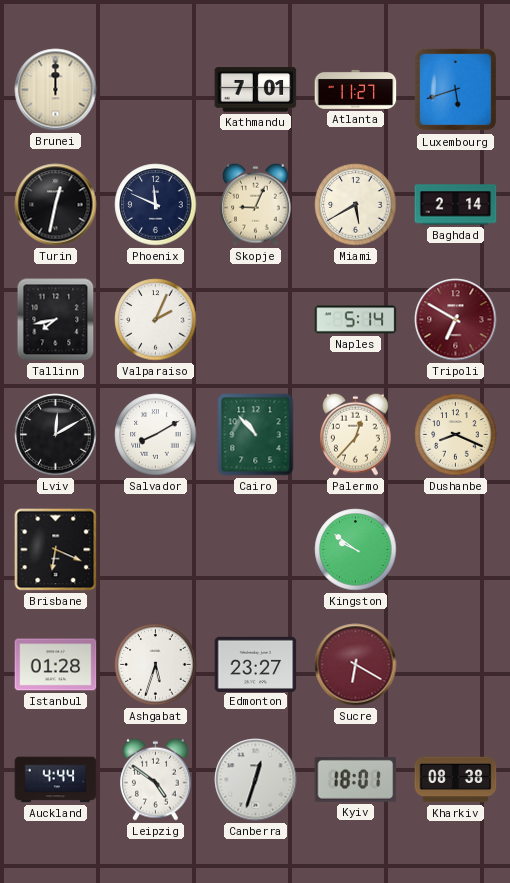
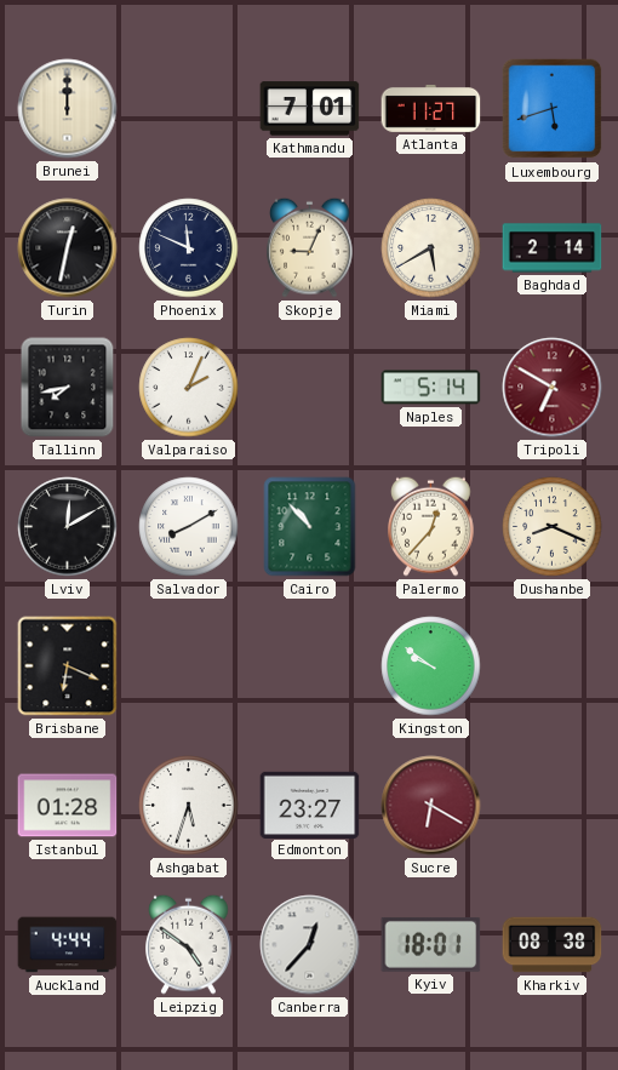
Canberra: 12:33 -> 12:37 (310, 945)
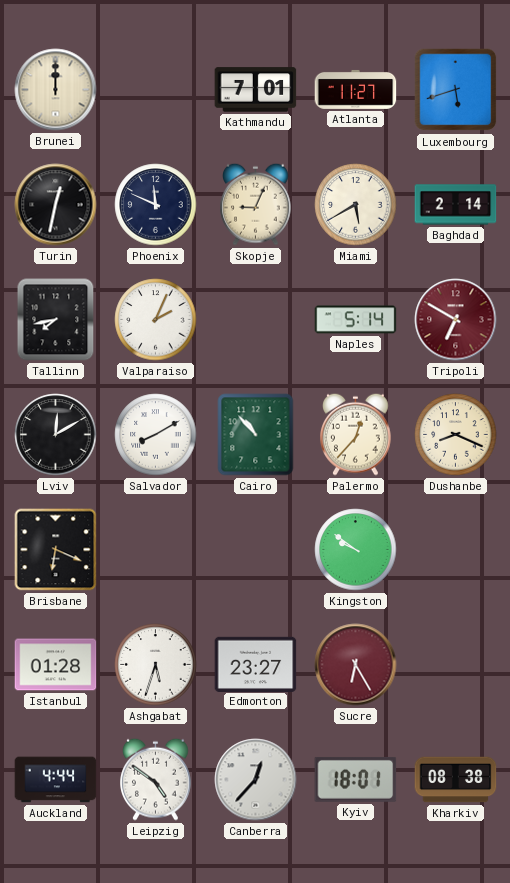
Sucre: 6:20 -> 6:25 (356, 665)
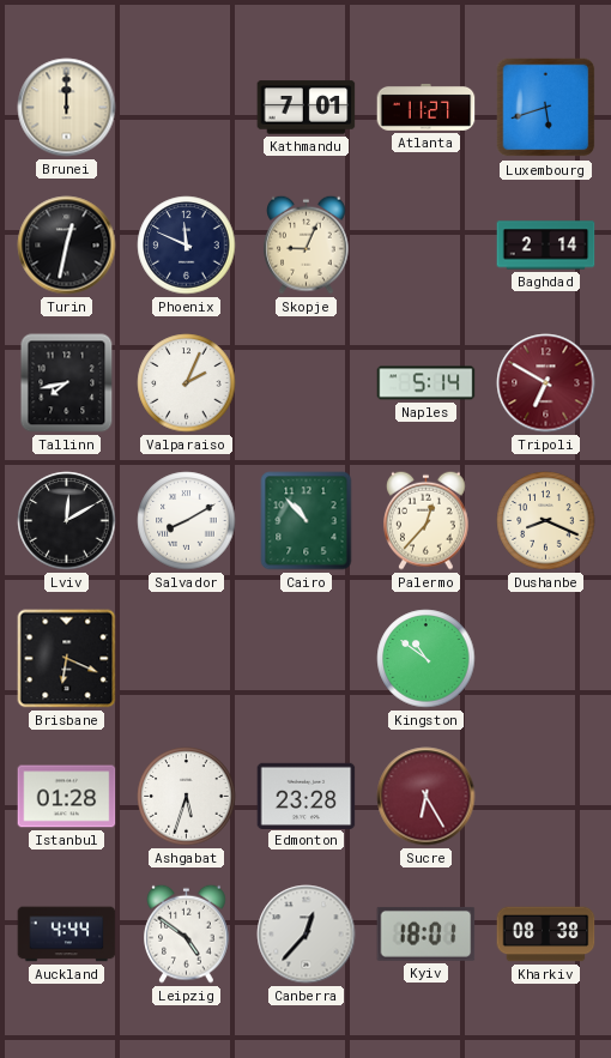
Miami: 5:40 -> none (356, 205)
Kingston: 9:51 -> 10:51 (427, 659)
Edmonton: 23:27 -> 23:28 (307, 796)
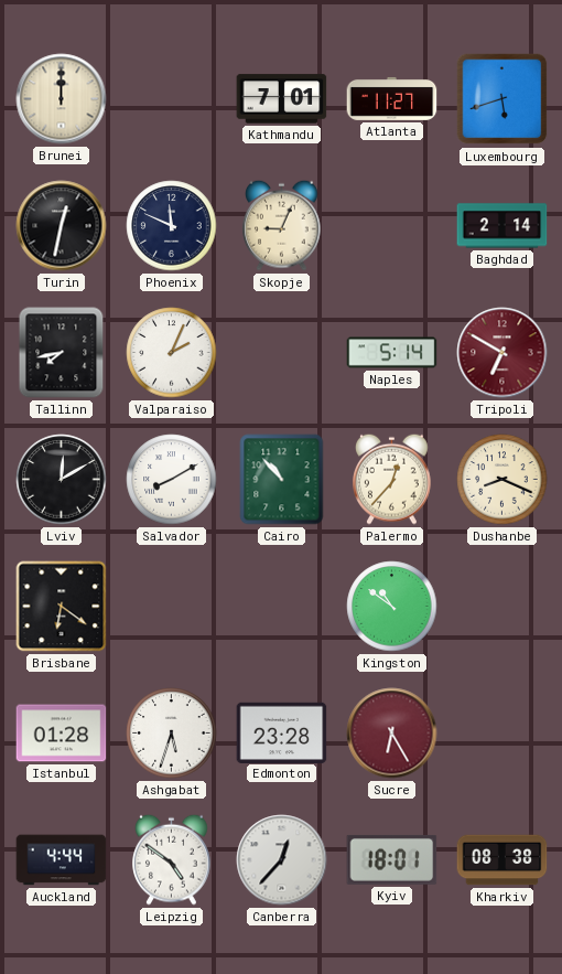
Brisbane: 6:19 -> 6:21 (62, 607)
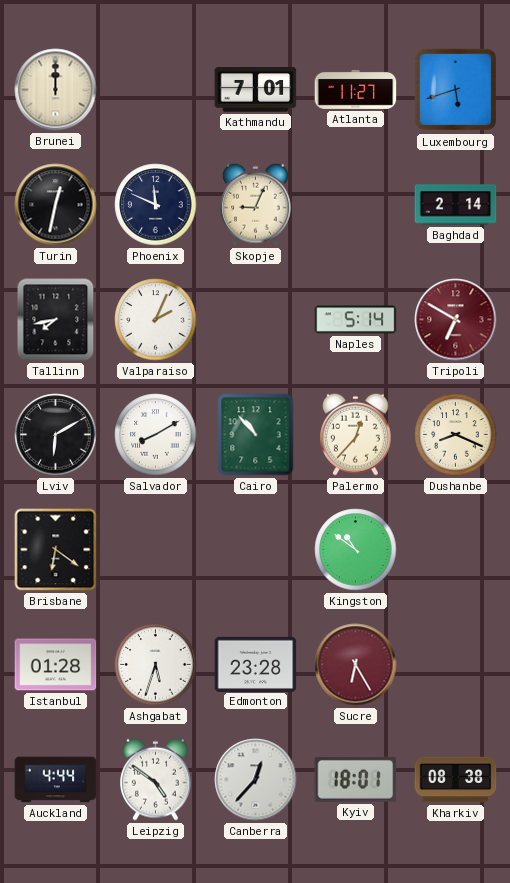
Lviv: 12:10 -> 6:10 (56, 435)
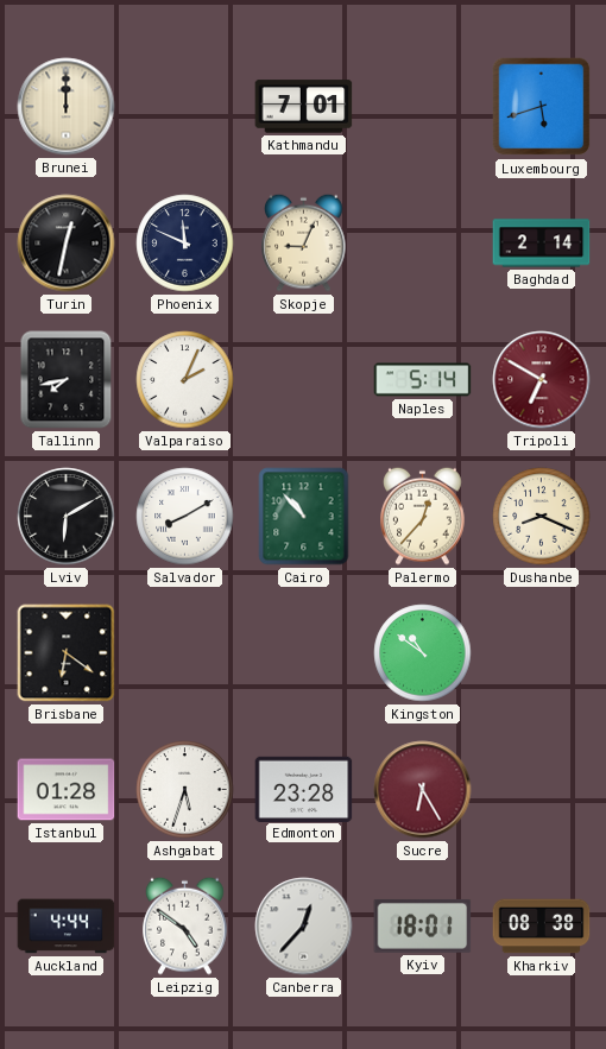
Atlanta: 11:27 -> none (356, 89)
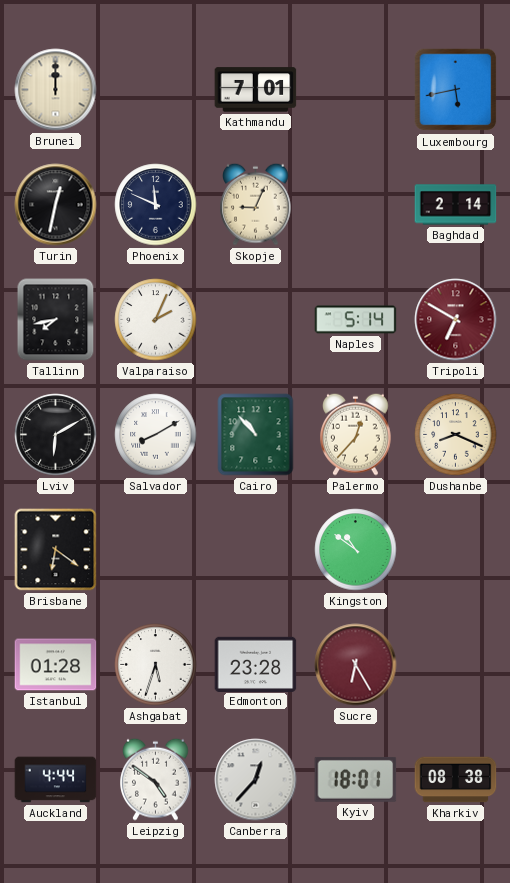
Luxembourg: 5:42 -> 5:43 (456, 90)
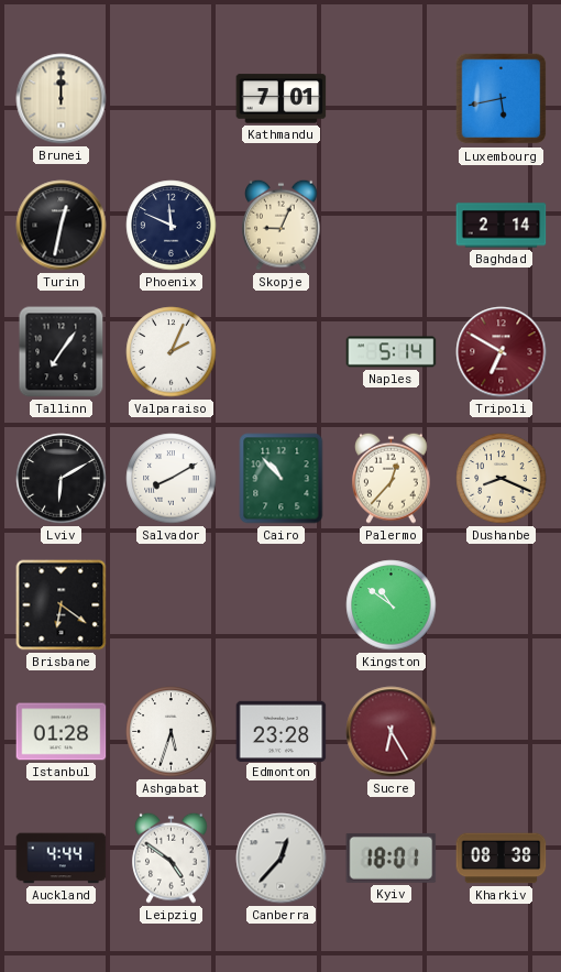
Tallinn: 7:43 -> 7:06 (62, 352)
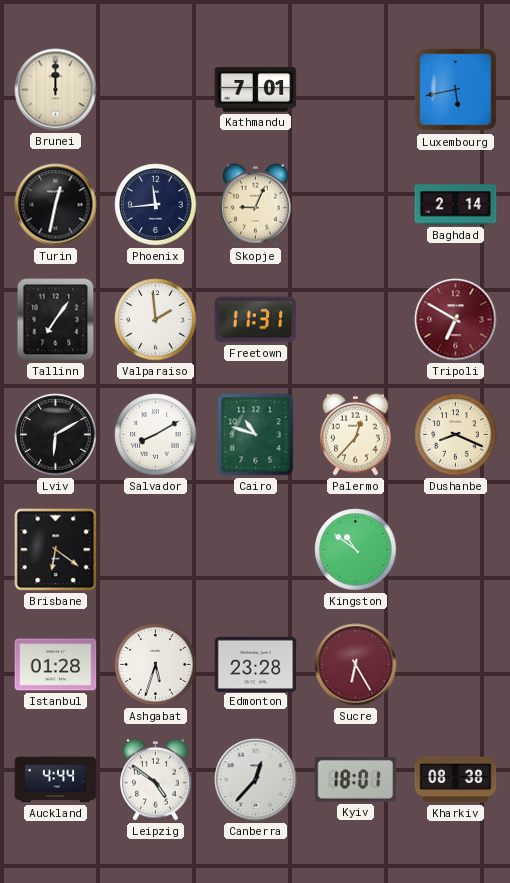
Phoenix: 11:49 -> 11:44 (156, 205)
Valparaiso: 2:04 -> 1:59 (156, 320)
Freetown: none -> 11:31 (256, 320)
Naples: 5:14 -> none (392, 352)
Cairo: 10:53 -> 10:48 (256, 435)
